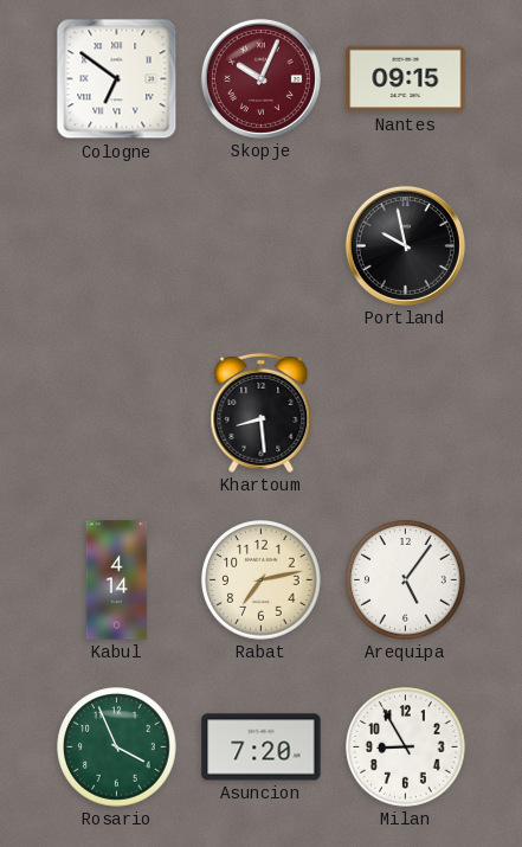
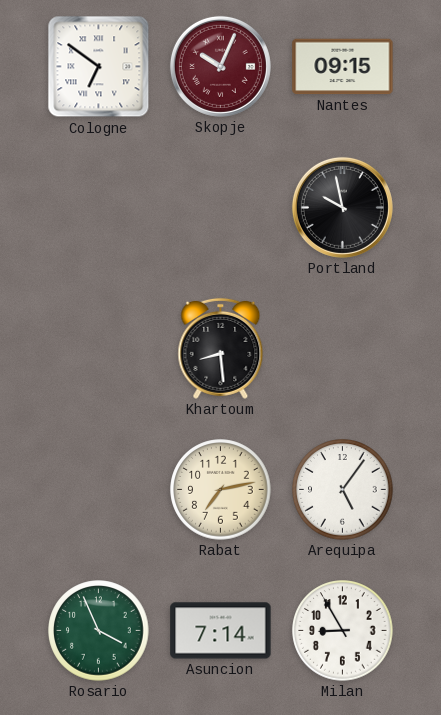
Kabul: 4:14 -> none (117, 580)
Asuncion: 7:20 -> 7:14 (221, 631)
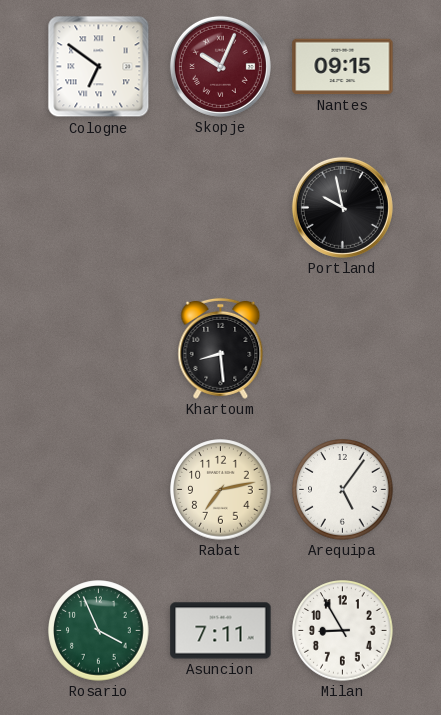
Asuncion: 7:14 -> 7:11 (221, 631)
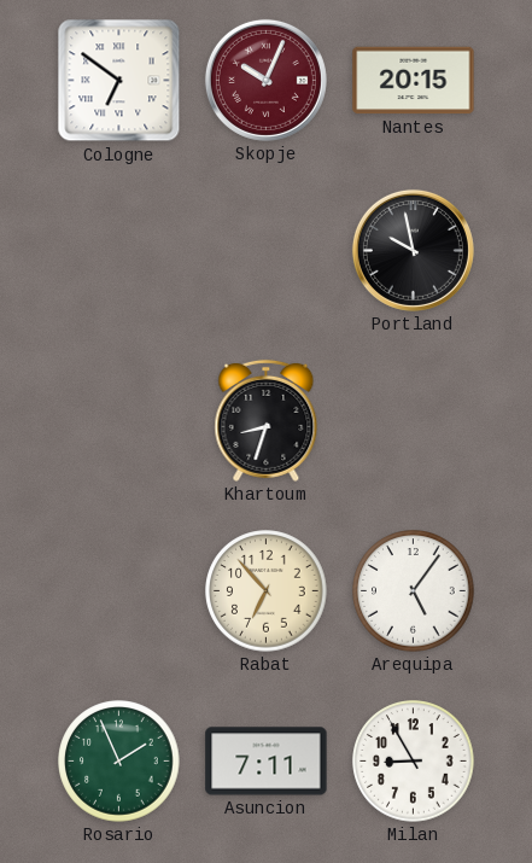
Nantes: 09:15 -> 20:15 (414, 81)
Khartoum: 8:29 -> 8:33 (267, 420)
Rabat: 7:13 -> 6:53 (267, 591)
Rosario: 3:56 -> 1:56 (119, 762)
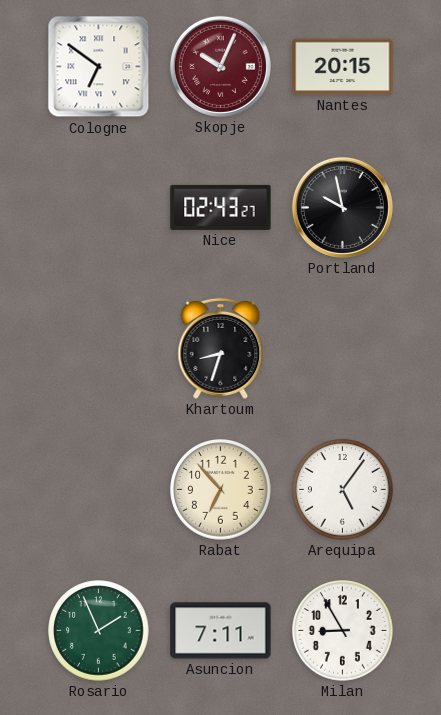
Nice: none -> 02:43 (221, 207)
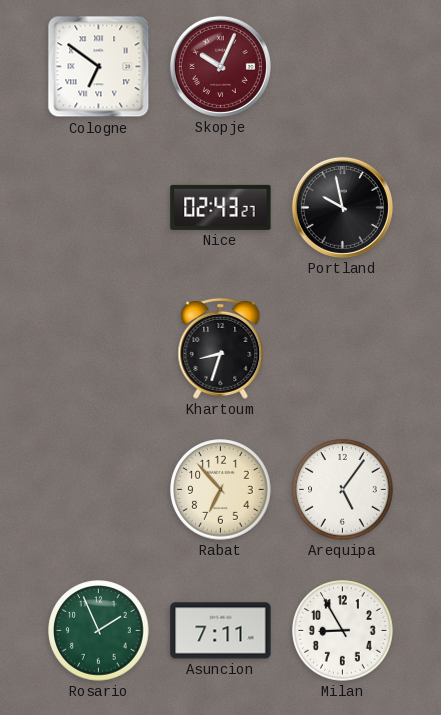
Nantes: 20:15 -> none (343, 67)
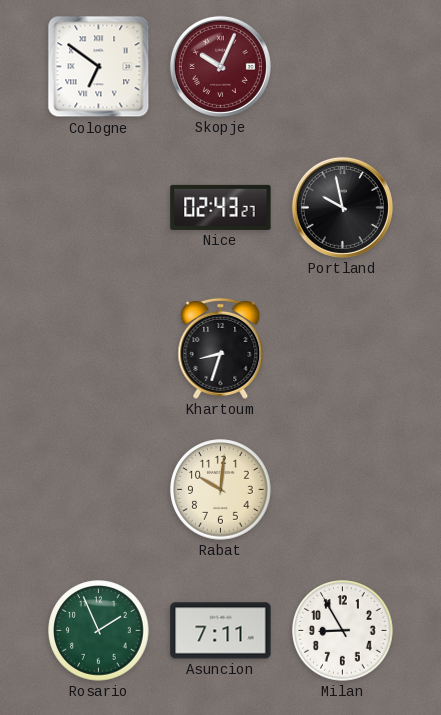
Rabat: 6:53 -> 10:01 (221, 490)
Arequipa: 5:06 -> none (343, 490)
